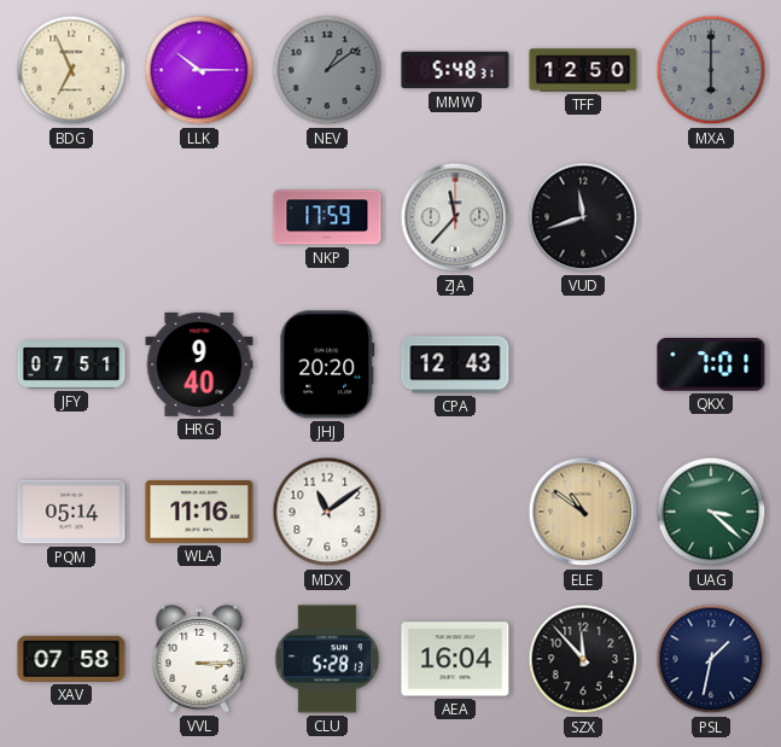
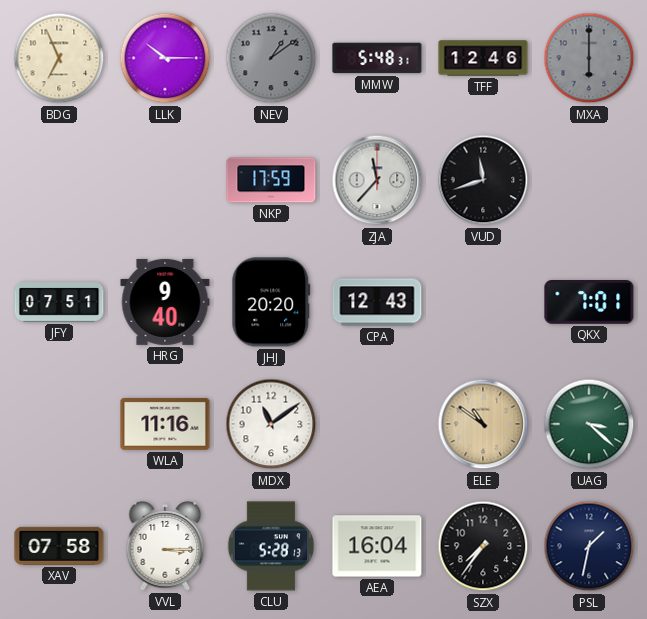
TFF: 12:50 -> 12:46 (483, 58)
PQM: 05:14 -> none (71, 512)
SZX: 11:53 -> 7:36 (483, 546)
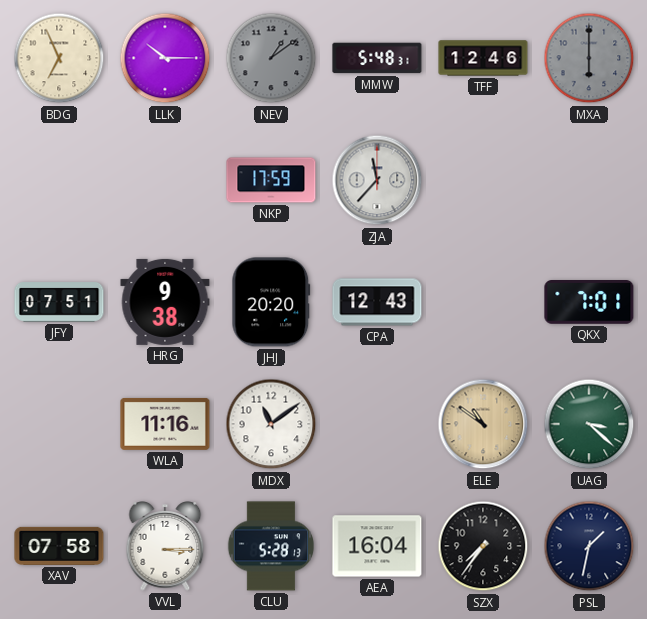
VUD: 11:42 -> none (483, 180)
HRG: 9:40 -> 9:38 (165, 302)
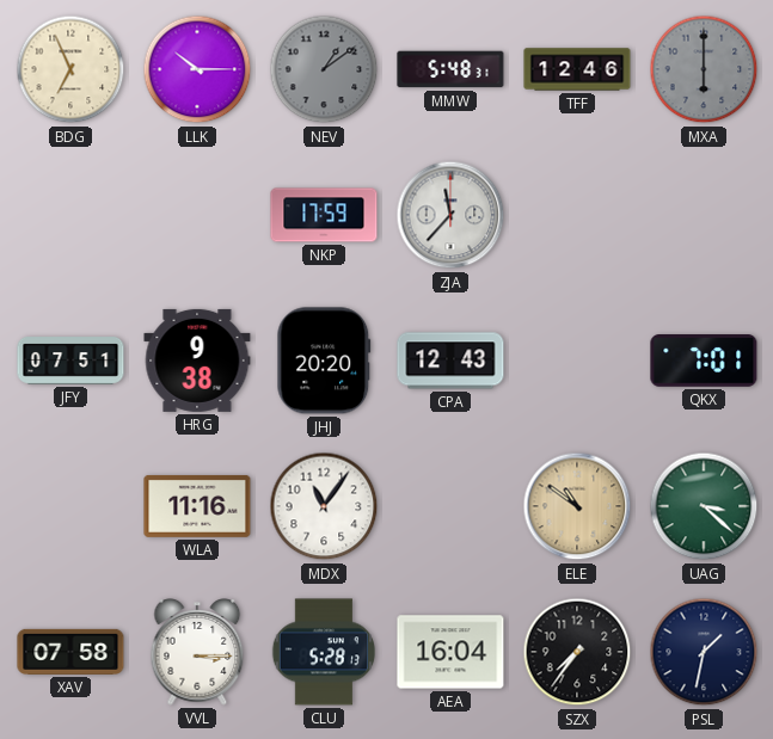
MDX: 11:09 -> 11:06 (324, 506)
